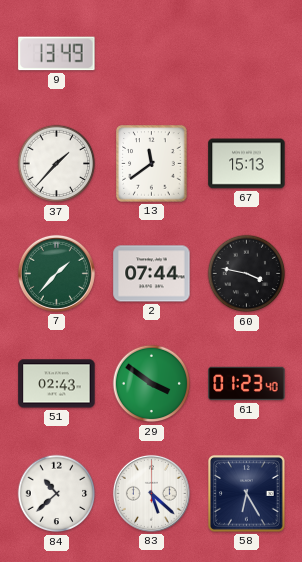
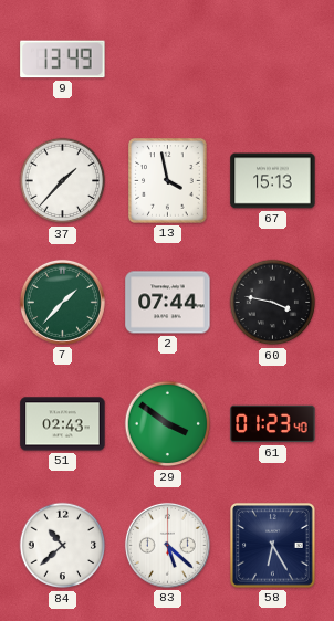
13: 11:39 -> 3:58 (168, 181)
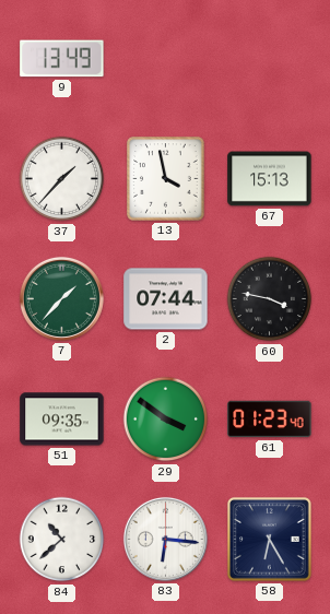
51: 02:43 -> 09:35 (62, 420)
83: 5:22 -> 6:16 (165, 539)
